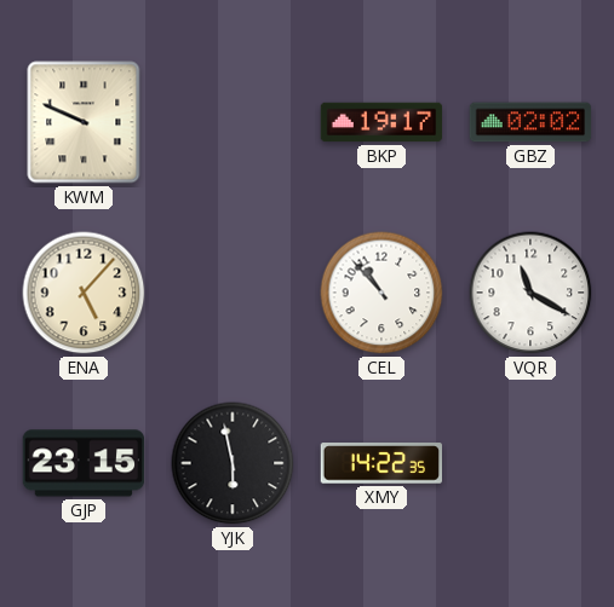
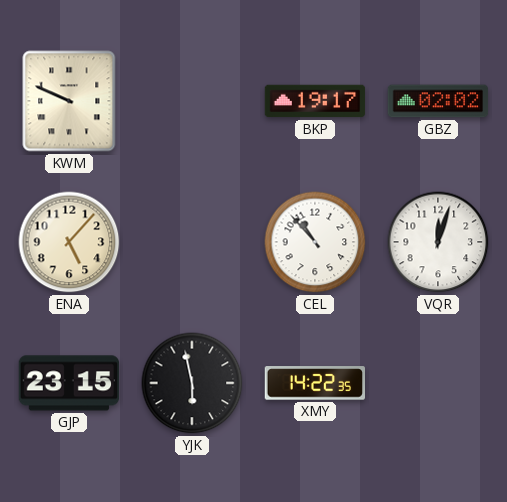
VQR: 11:20 -> 12:03 (438, 242)
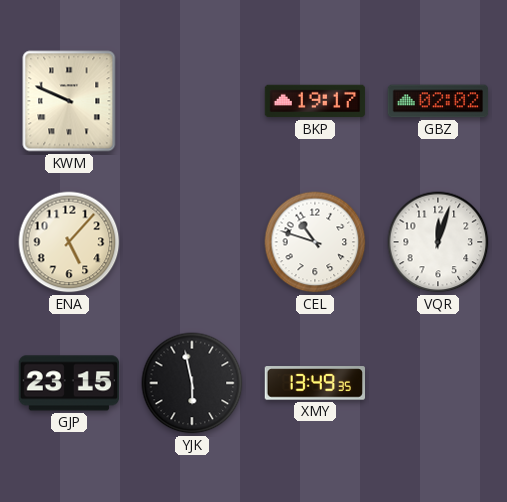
CEL: 10:53 -> 10:48 (315, 242)
XMY: 14:22 -> 13:49 (314, 383)
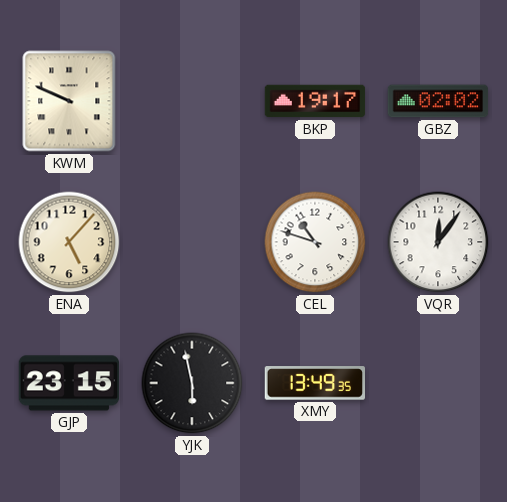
VQR: 12:03 -> 12:06 (438, 242)
